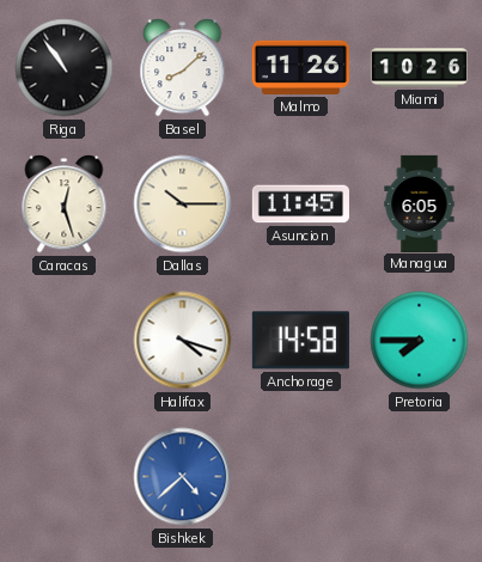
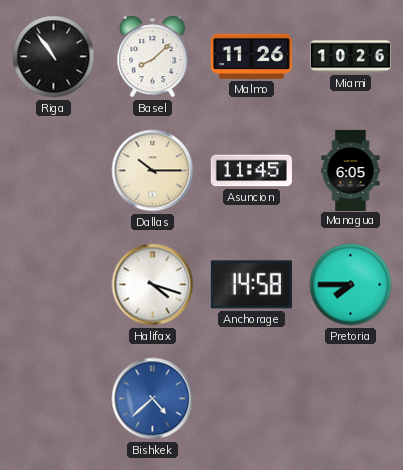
Caracas: 12:27 -> none (65, 204)
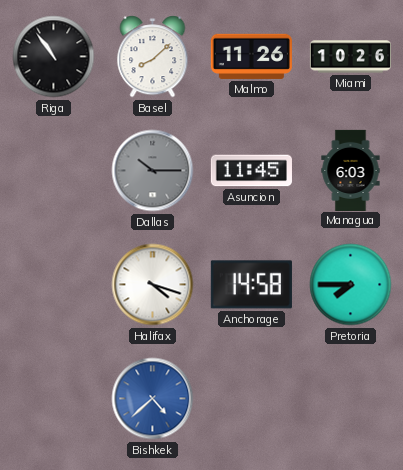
Dallas dial: cream -> grey (153, 171)
Managua: 6:05 -> 6:03 (351, 170)
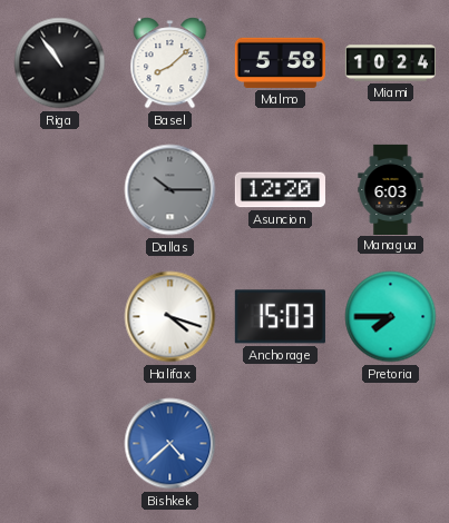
Malmo: 11:26 -> 5:58 (280, 62)
Miami: 10:26 -> 10:24 (390, 63)
Asuncion: 11:45 -> 12:20 (280, 190)
Anchorage: 14:58 -> 15:03 (280, 317)
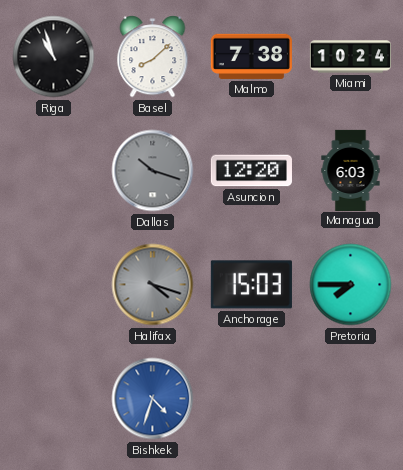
Riga: 10:54 -> 10:57 (54, 57)
Malmo: 5:58 -> 7:38 (251, 56)
Dallas: 10:15 -> 10:18 (153, 171)
Halifax dial: white -> grey (153, 285)
Bishkek: 4:38 -> 4:33 (153, 399)
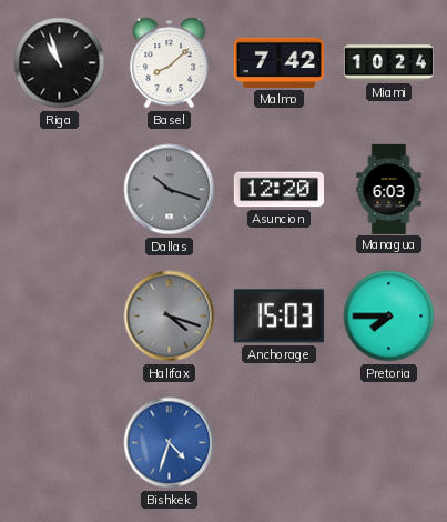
Malmo: 7:38 -> 7:42 (278, 62)
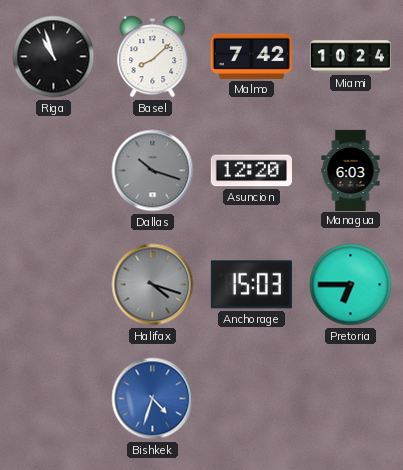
Pretoria: 7:45 -> 6:45 (351, 285)
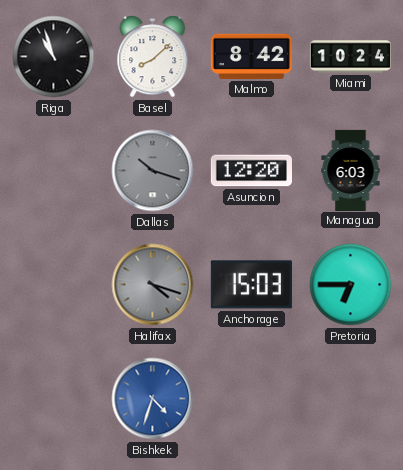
Malmo: 7:42 -> 8:42 (251, 56)
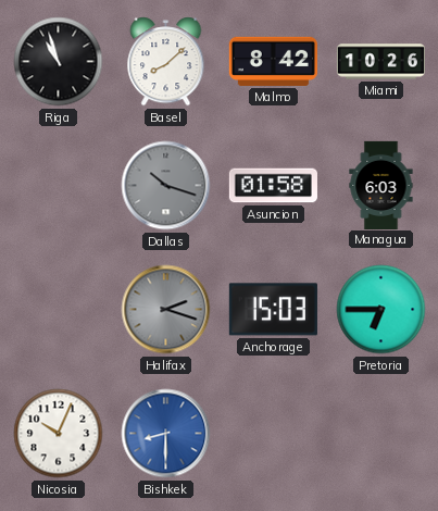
Miami: 10:24 -> 10:26 (380, 62)
Asuncion: 12:20 -> 01:58 (273, 186)
Halifax: 4:18 -> 2:18 (166, 310)
Nicosia: none -> 10:04 (59, 434)
Bishkek: 4:33 -> 8:30 (166, 434)
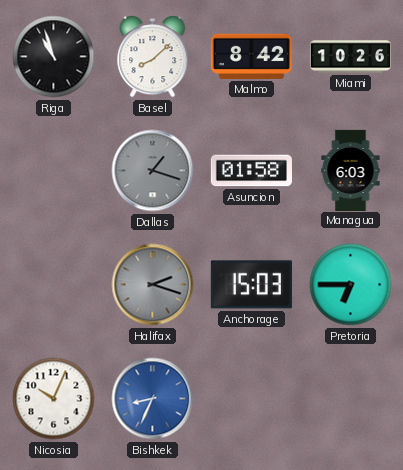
Dallas: 10:18 -> 1:18 (153, 171)
Bishkek: 8:30 -> 8:34 (153, 399)
